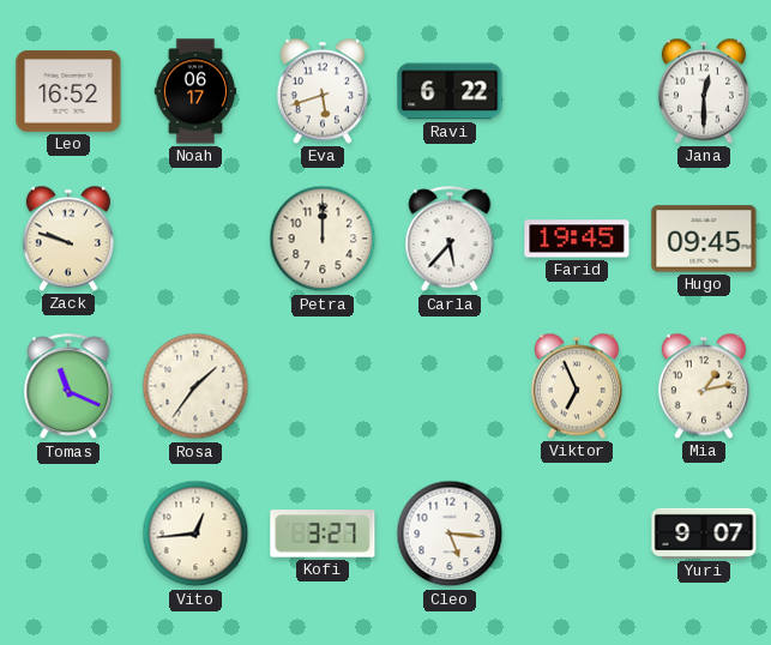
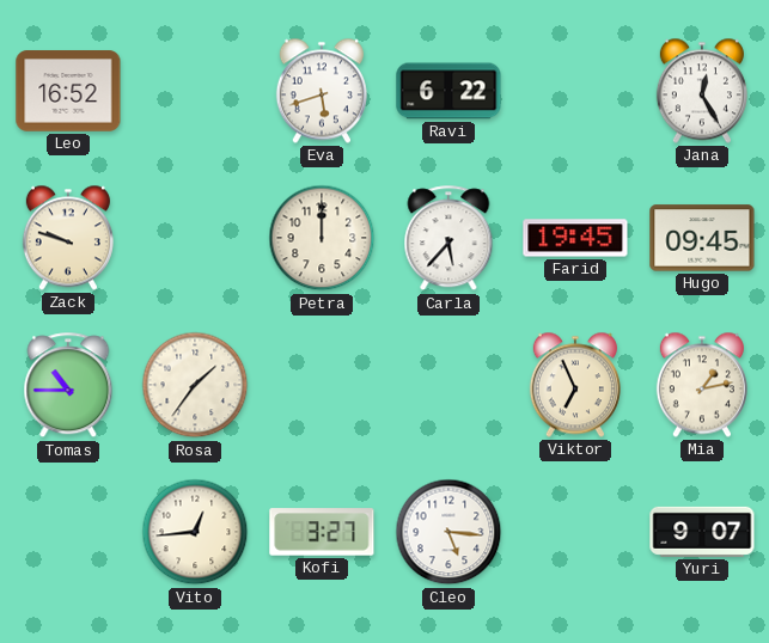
Noah: 06:17 -> none (195, 91)
Jana: 12:30 -> 12:25 (702, 91)
Tomas: 11:19 -> 10:45 (68, 386)
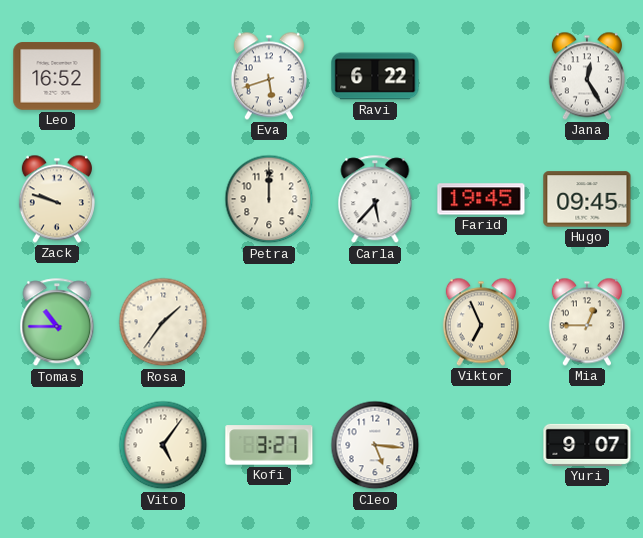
Mia: 1:13 -> 12:45 (587, 322)
Vito: 12:44 -> 5:06 (163, 445)
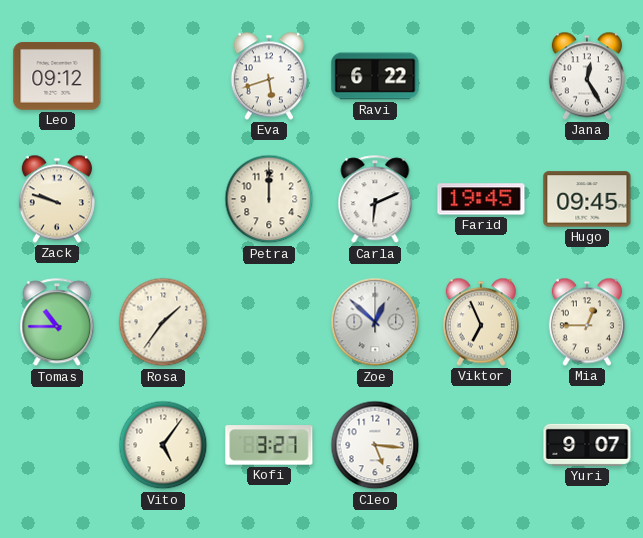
Leo: 16:52 -> 09:12 (57, 76)
Carla: 5:37 -> 6:11 (375, 200)
Zoe: none -> 12:52 (375, 322)
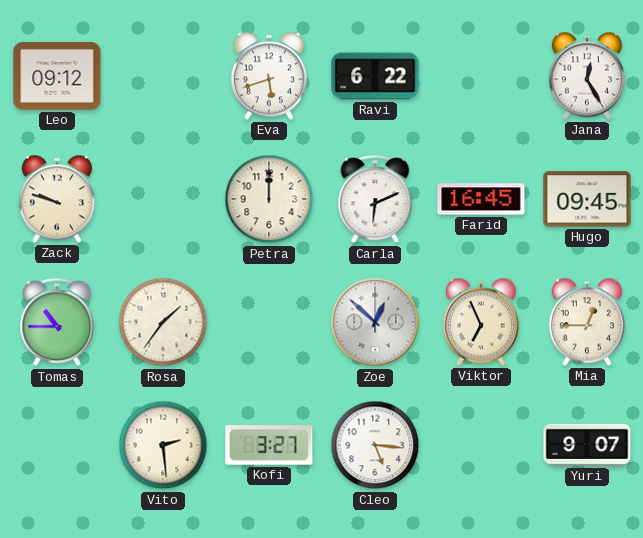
Farid: 19:45 -> 16:45 (481, 199)
Vito: 5:06 -> 2:29 (163, 445)
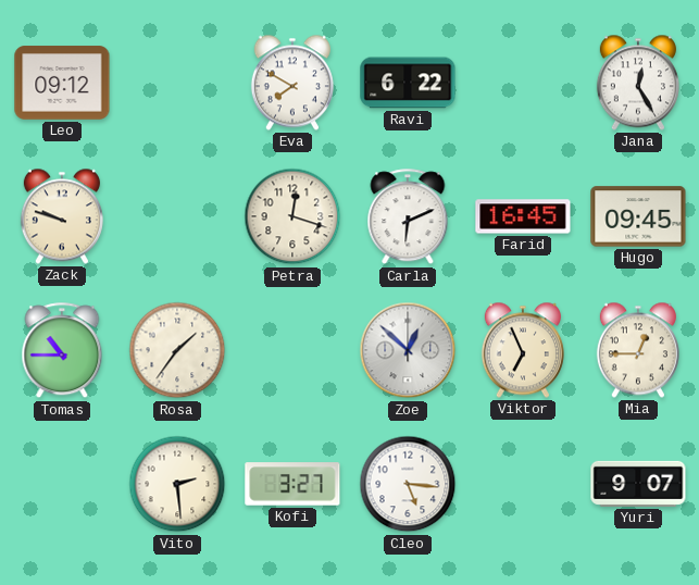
Eva: 5:42 -> 7:50 (292, 83)
Petra: 12:00 -> 12:18 (292, 216)
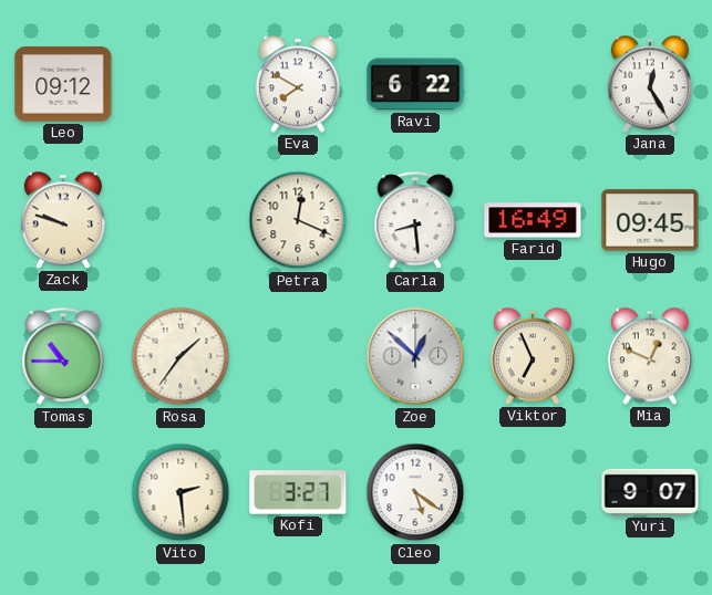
Petra: 12:18 -> 12:19 (298, 220)
Carla: 6:11 -> 8:29 (415, 221)
Farid: 16:45 -> 16:49 (533, 220)
Mia: 12:45 -> 12:49 (650, 356)
Cleo: 5:16 -> 5:21 (415, 492)
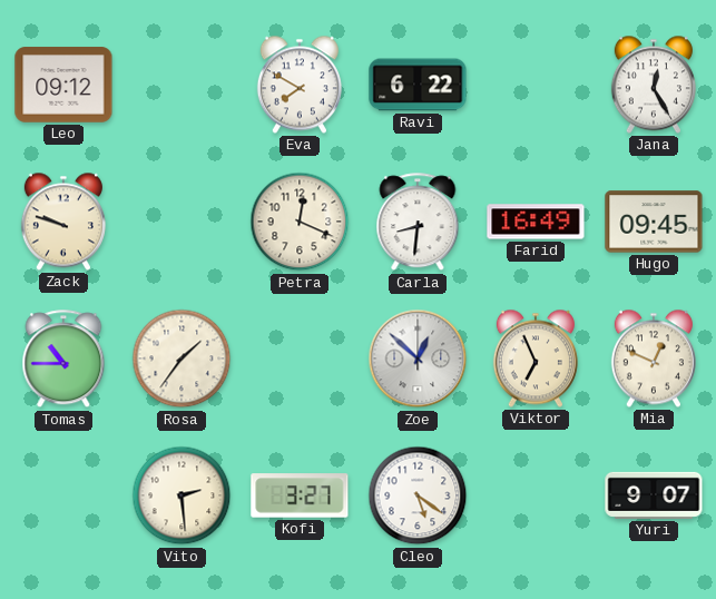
Carla: 8:29 -> 8:31 (418, 223)
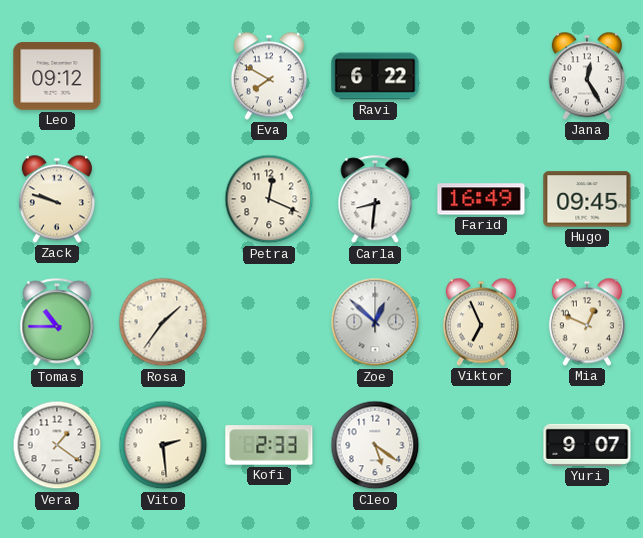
Vera: none -> 1:21 (57, 445)
Kofi: 3:27 -> 2:33 (269, 445)
